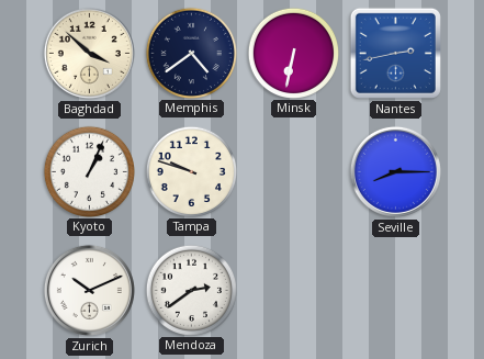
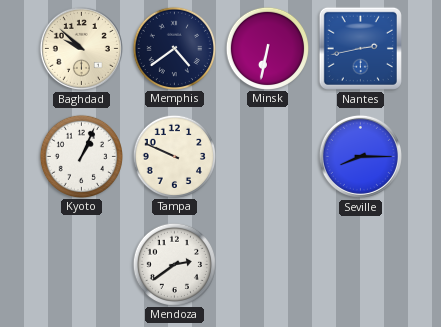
Baghdad: 3:52 -> 9:52 (81, 48)
Tampa: 9:48 -> 9:49 (174, 156)
Zurich: 10:11 -> none (89, 290)
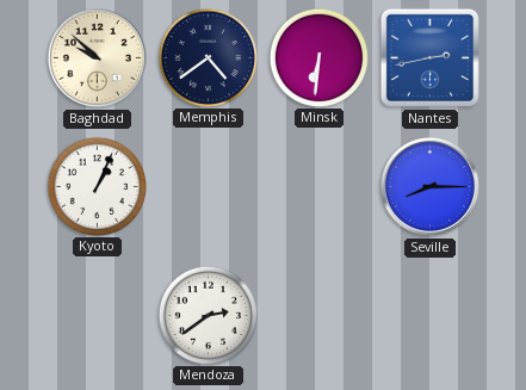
Minsk: 6:32 -> 6:31 (318, 57)
Tampa: 9:49 -> none (174, 156)
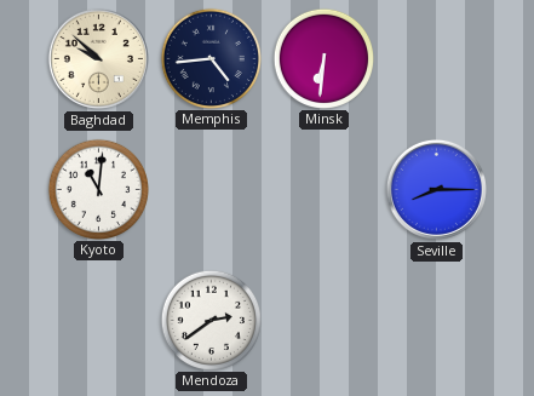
Memphis: 4:39 -> 4:44 (211, 58)
Nantes: 2:43 -> none (429, 57)
Kyoto: 1:04 -> 11:01 (98, 189)
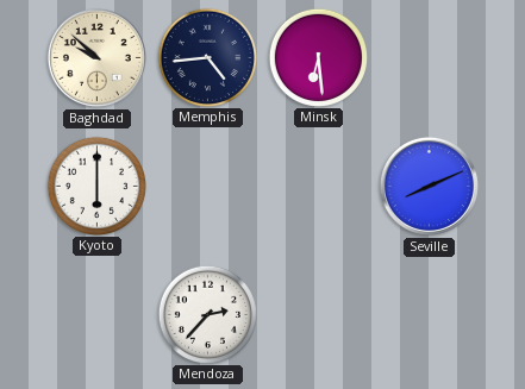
Minsk: 6:31 -> 6:29 (318, 57)
Kyoto: 11:01 -> 6:00 (96, 186)
Seville: 8:15 -> 8:11 (429, 186)
Mendoza: 2:39 -> 2:37 (207, 314)
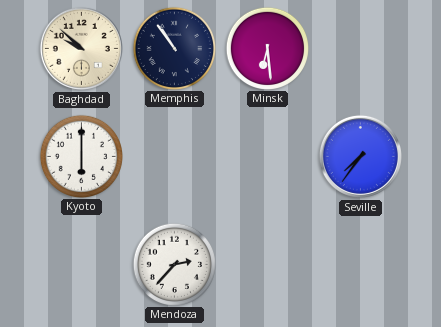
Memphis: 4:44 -> 10:54 (174, 48)
Seville: 8:11 -> 7:36 (360, 156)
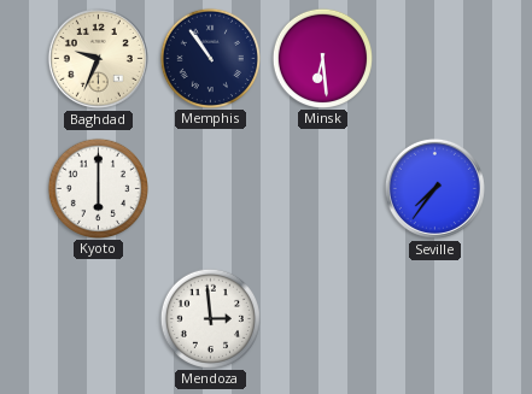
Baghdad: 9:52 -> 9:34 (98, 58)
Mendoza: 2:37 -> 2:59 (210, 318)
